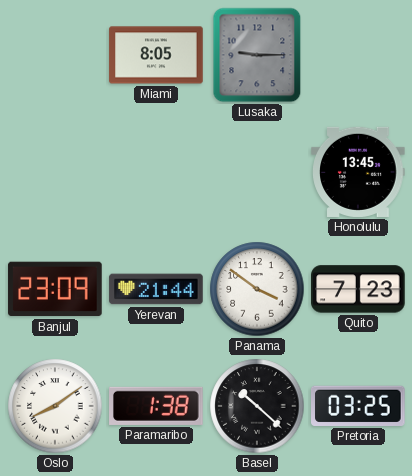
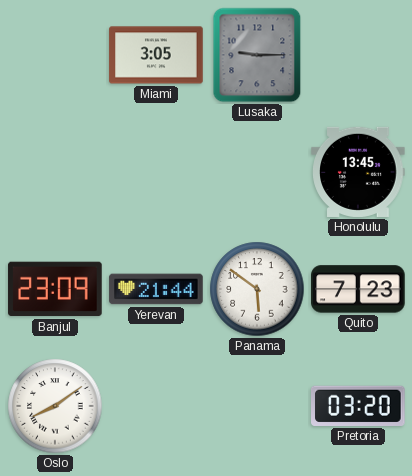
Miami: 8:05 -> 3:05 (156, 55)
Panama: 3:51 -> 5:51 (257, 289)
Paramaribo: 1:38 -> none (156, 406)
Basel: 10:22 -> none (257, 406)
Pretoria: 03:25 -> 03:20 (359, 406)
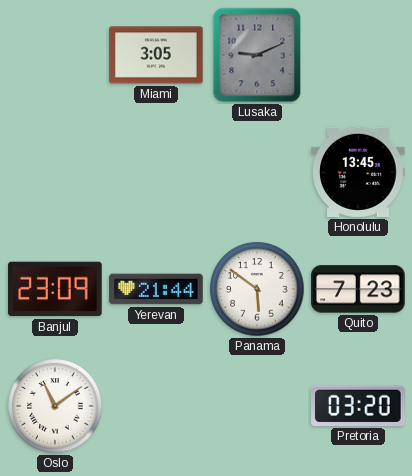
Lusaka: 9:15 -> 9:11 (257, 55)
Oslo: 8:09 -> 11:09 (55, 406)
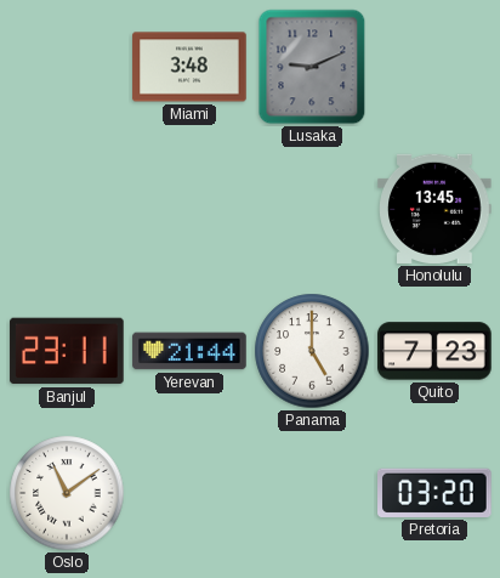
Miami: 3:05 -> 3:48 (189, 67)
Banjul: 23:09 -> 23:11 (67, 351)
Panama: 5:51 -> 5:00 (312, 351)
